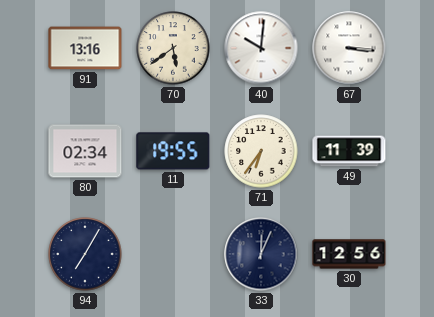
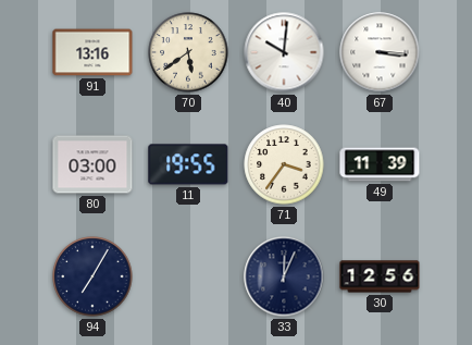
80: 02:34 -> 03:00 (92, 164)
71: 6:36 -> 3:36 (284, 164)
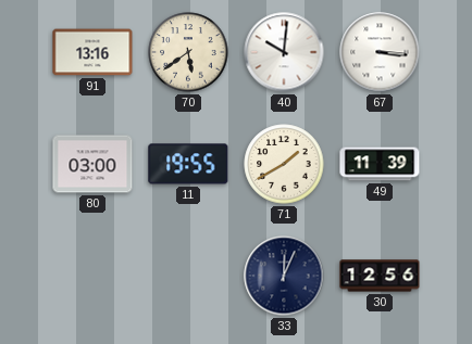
71: 3:36 -> 1:40 (284, 164)
94: 7:05 -> none (92, 276)
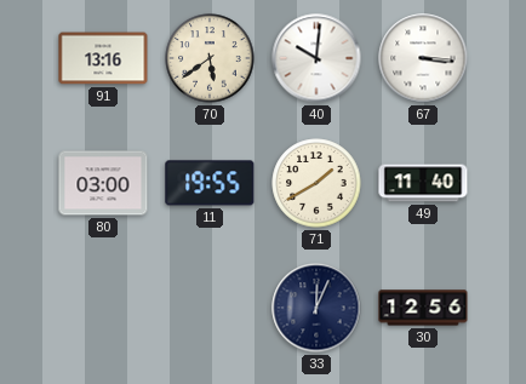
49: 11:39 -> 11:40 (423, 183)
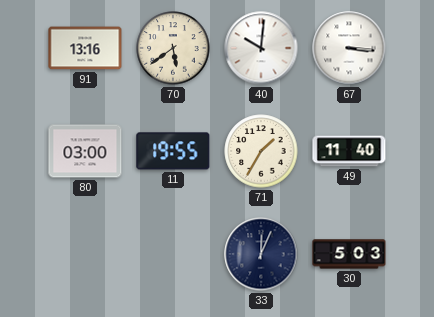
71: 1:40 -> 1:35 (261, 151)
30: 12:56 -> 5:03 (349, 254)
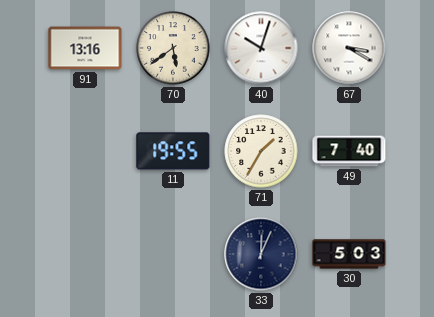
40: 10:01 -> 10:03 (261, 48)
67: 3:16 -> 3:20 (349, 48)
80: 03:00 -> none (85, 151)
49: 11:40 -> 7:40 (349, 151)
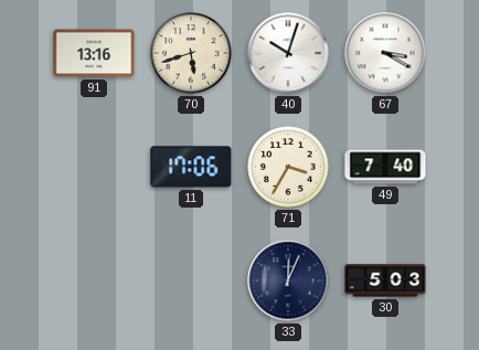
70: 5:39 -> 5:42 (191, 53)
11: 19:55 -> 17:06 (191, 167)
71: 1:35 -> 3:35 (288, 167)
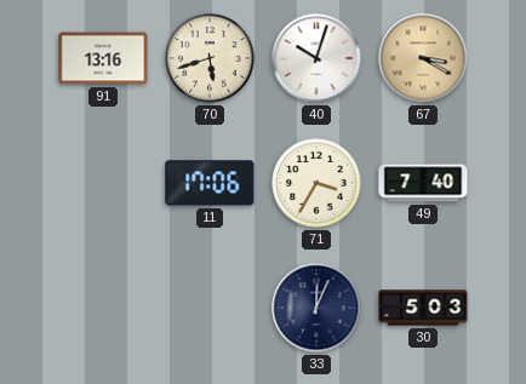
67 dial: white -> champagne (423, 58)
